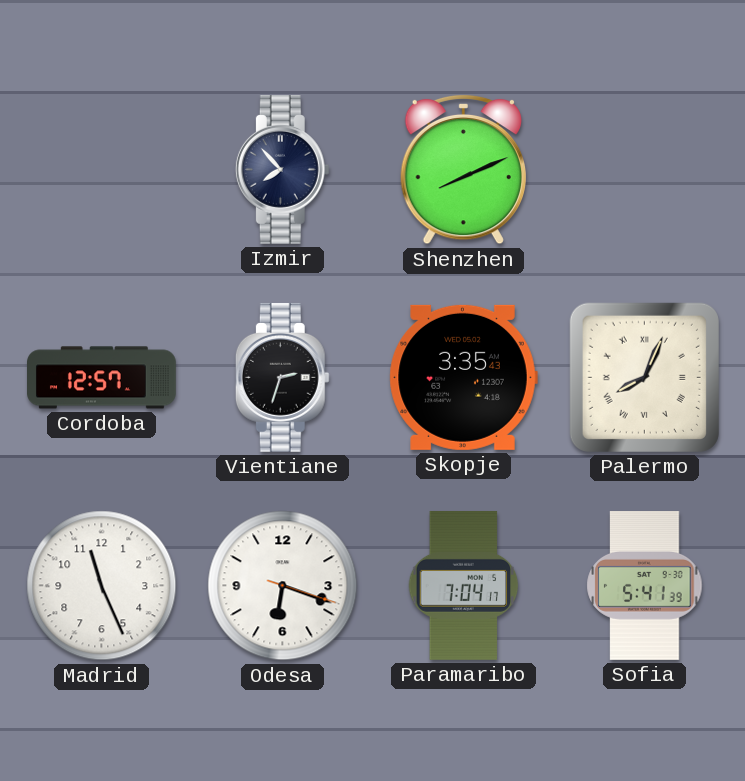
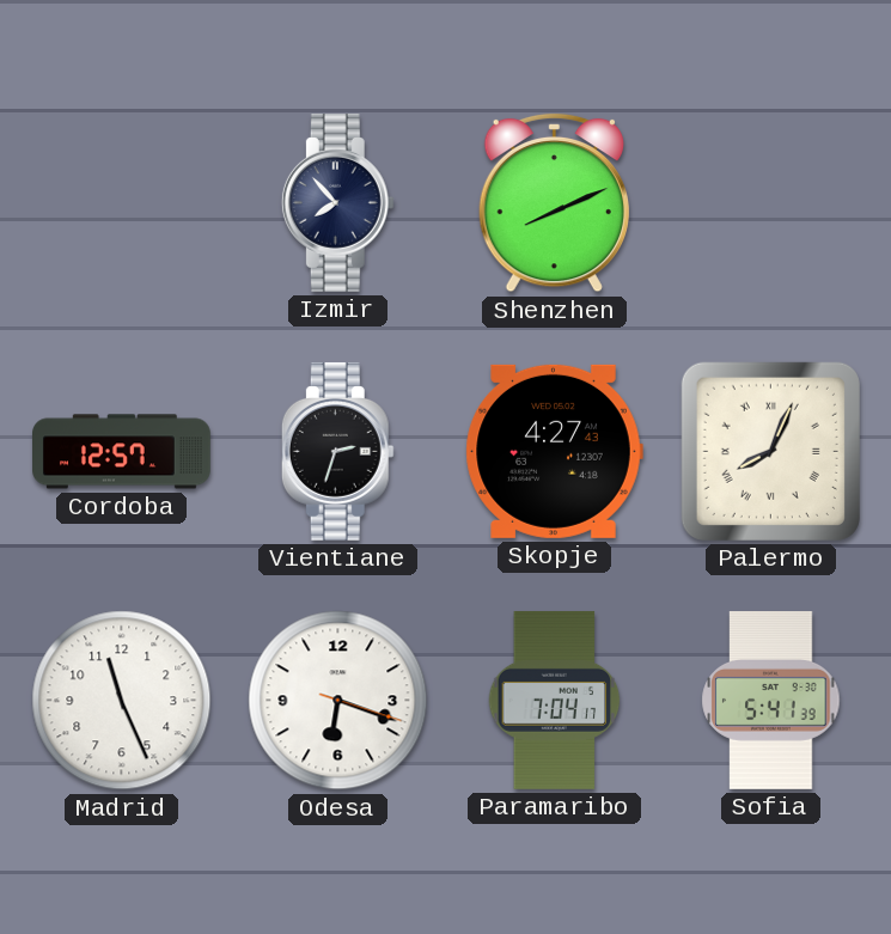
Skopje: 3:35 -> 4:27 (554, 451)
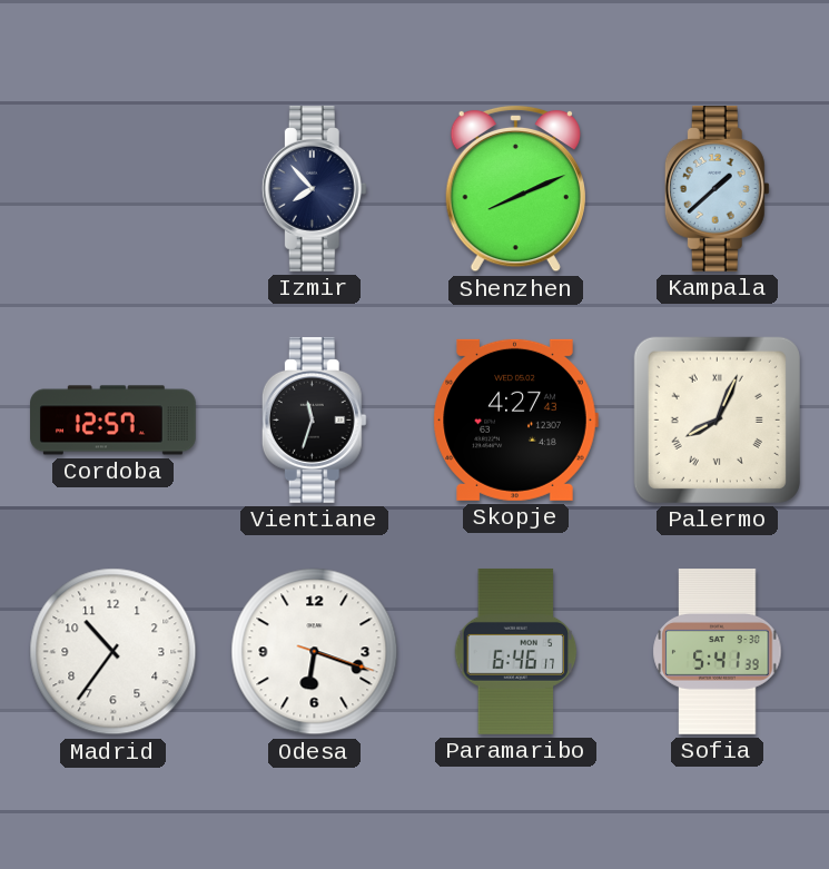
Kampala: none -> 1:38 (717, 188)
Vientiane: 2:33 -> 11:33 (314, 419)
Madrid: 11:26 -> 10:36 (114, 652)
Paramaribo: 7:04 -> 6:46 (516, 651)
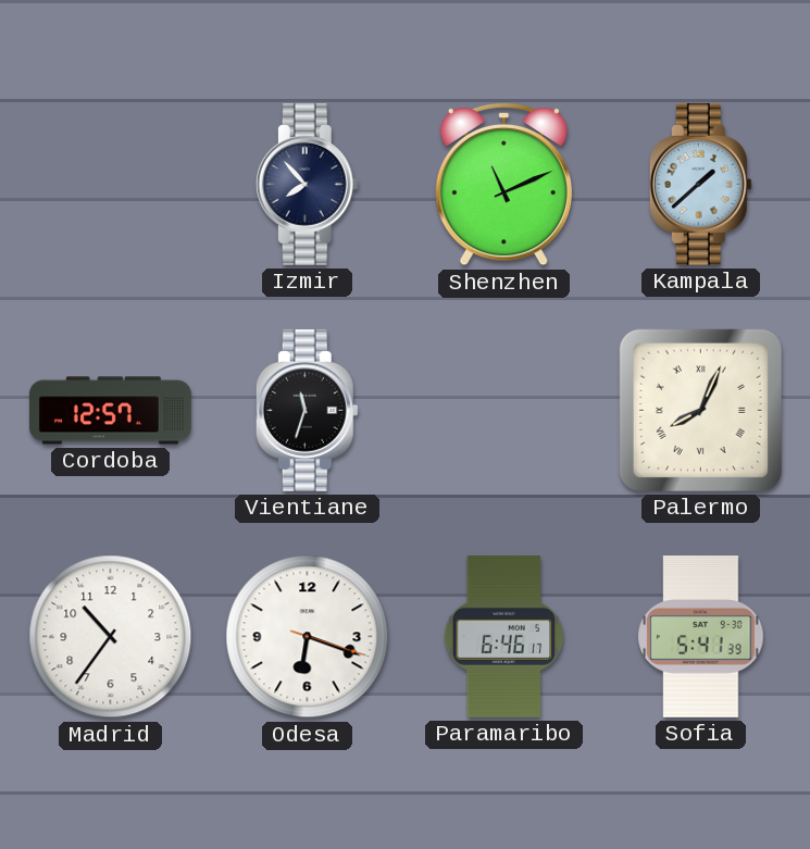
Shenzhen: 8:11 -> 11:11 (503, 184)
Skopje: 4:27 -> none (515, 419)
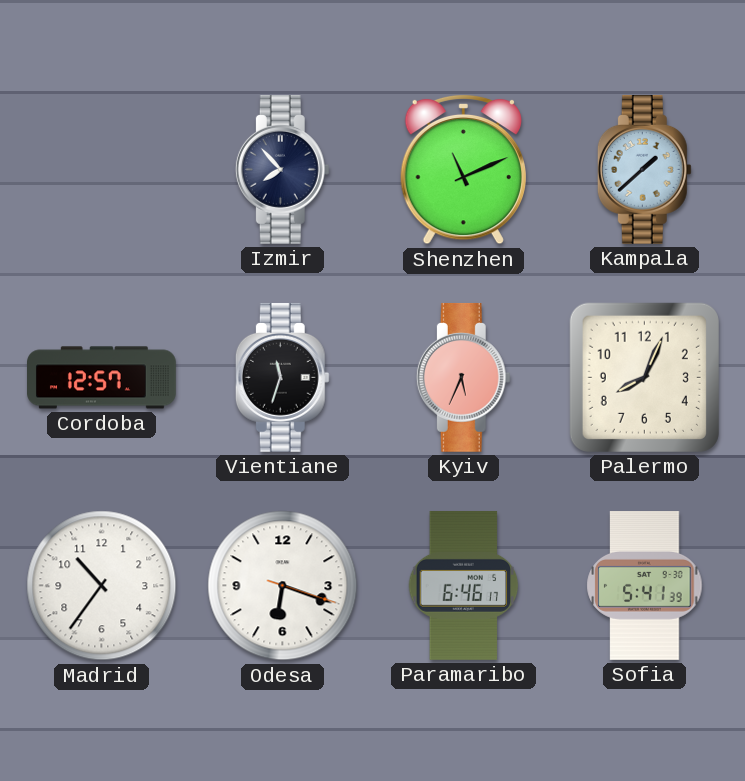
Kyiv: none -> 5:34 (463, 377)
Palermo numerals: Roman -> Arabic (644, 377)
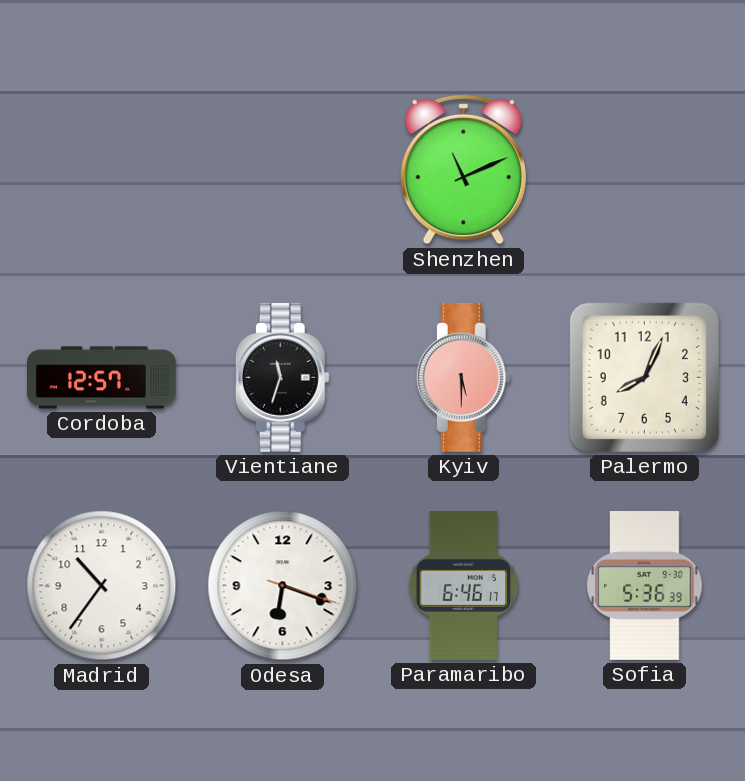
Izmir: 7:53 -> none (282, 169)
Kampala: 1:38 -> none (644, 169)
Kyiv: 5:34 -> 5:30 (463, 377)
Sofia: 5:41 -> 5:36 (645, 586)
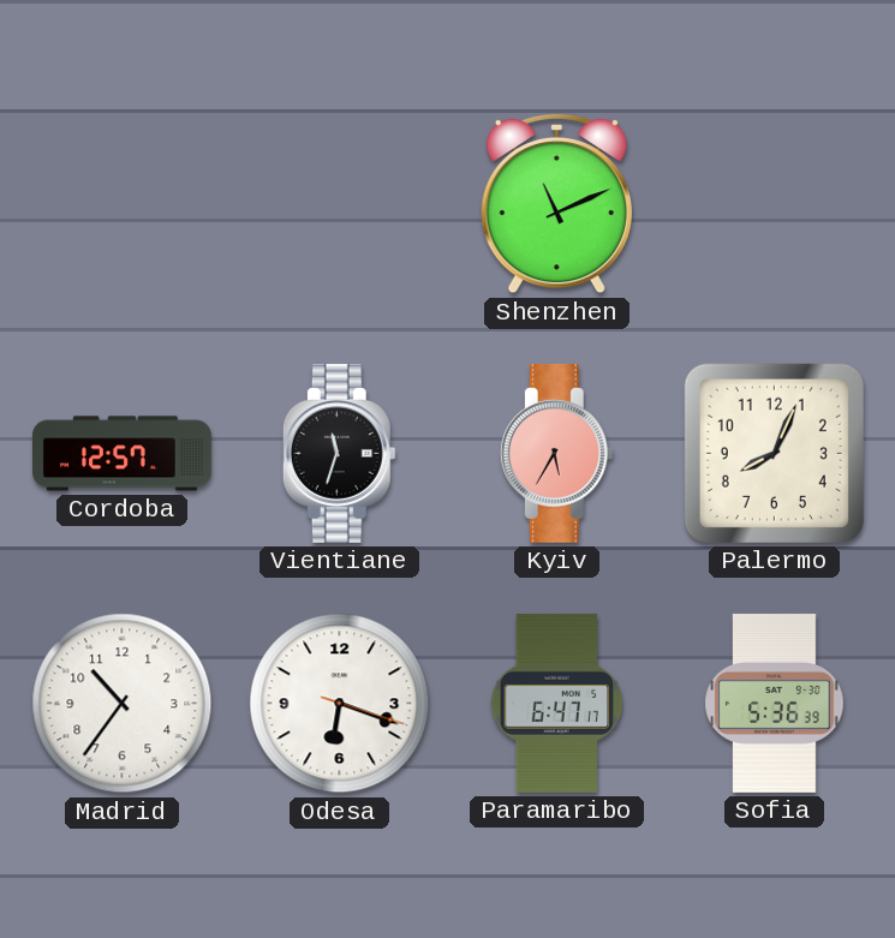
Kyiv: 5:30 -> 5:35 (556, 453)
Paramaribo: 6:46 -> 6:47 (557, 703)
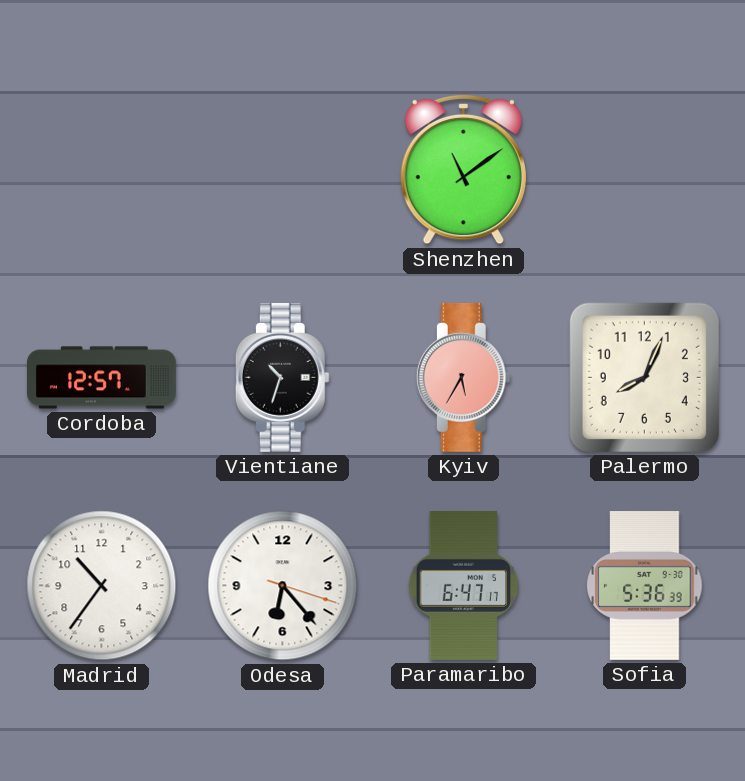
Shenzhen: 11:11 -> 11:09 (463, 169)
Vientiane: 11:33 -> 10:33 (282, 377)
Odesa: 6:18 -> 6:23 (283, 586)
